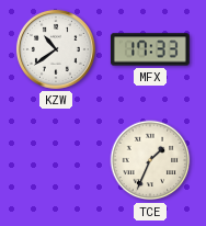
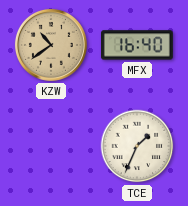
KZW dial: white -> champagne (51, 45)
MFX: 17:33 -> 16:40 (137, 45)
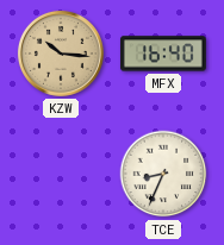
KZW: 10:39 -> 10:16 (61, 54)
TCE: 1:34 -> 8:34 (163, 174)
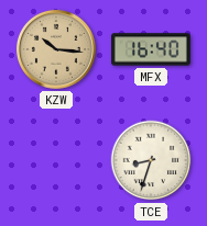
TCE: 8:34 -> 8:33 (151, 160)
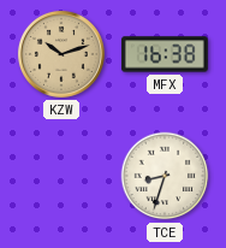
KZW: 10:16 -> 10:12 (61, 54)
MFX: 16:40 -> 16:38 (165, 54)
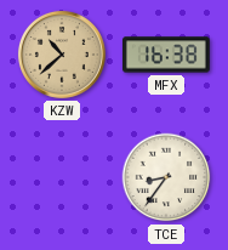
KZW: 10:12 -> 10:38 (62, 55)
TCE: 8:33 -> 8:36 (166, 177)
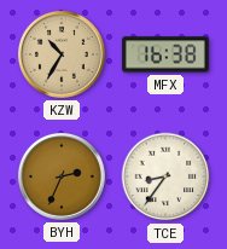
KZW: 10:38 -> 10:35 (62, 54)
BYH: none -> 2:34 (62, 176)
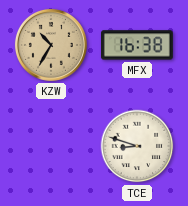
BYH: 2:34 -> none (62, 176)
TCE: 8:36 -> 8:48 (137, 146)
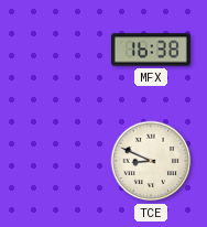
KZW: 10:35 -> none (51, 45)
TCE: 8:48 -> 8:49 (151, 161)
